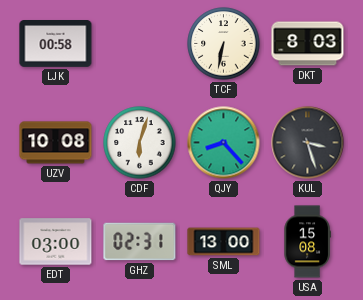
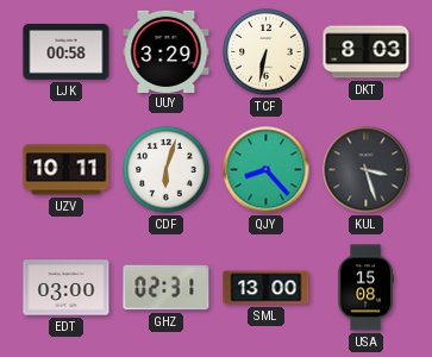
UUY: none -> 3:29 (167, 51)
UZV: 10:08 -> 10:11 (67, 170)
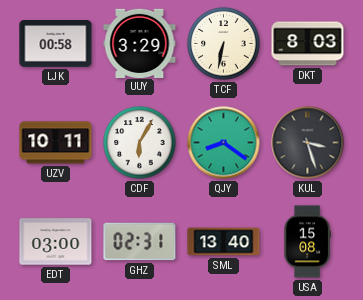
CDF: 6:03 -> 6:05 (140, 143)
QJY: 8:23 -> 8:21 (224, 143)
SML: 13:00 -> 13:40 (224, 242)
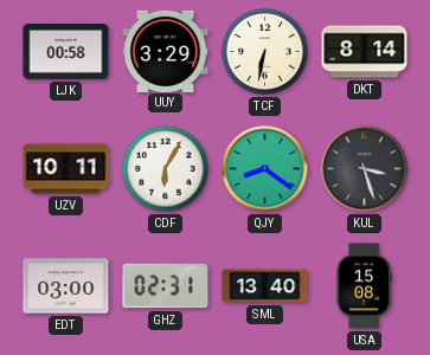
DKT: 8:03 -> 8:14 (365, 52)
